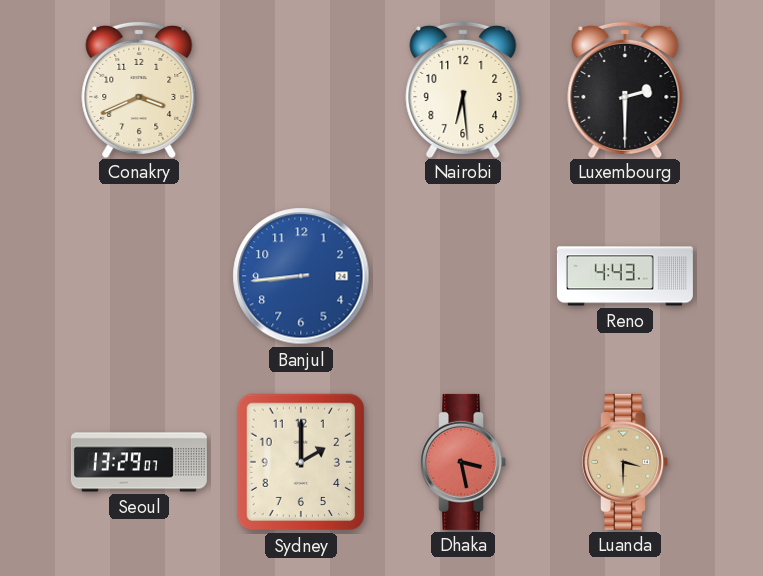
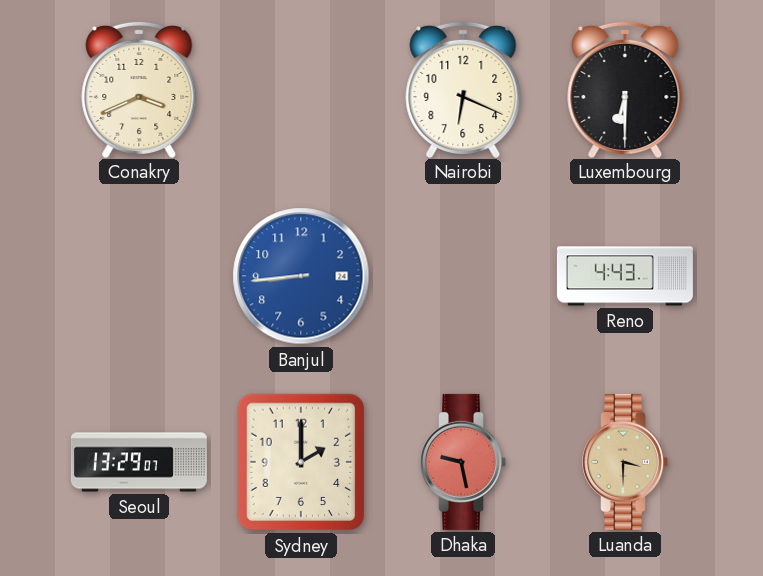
Nairobi: 6:29 -> 6:19 (463, 89)
Luxembourg: 2:30 -> 6:30 (625, 89)
Dhaka: 3:28 -> 9:28 (463, 462)
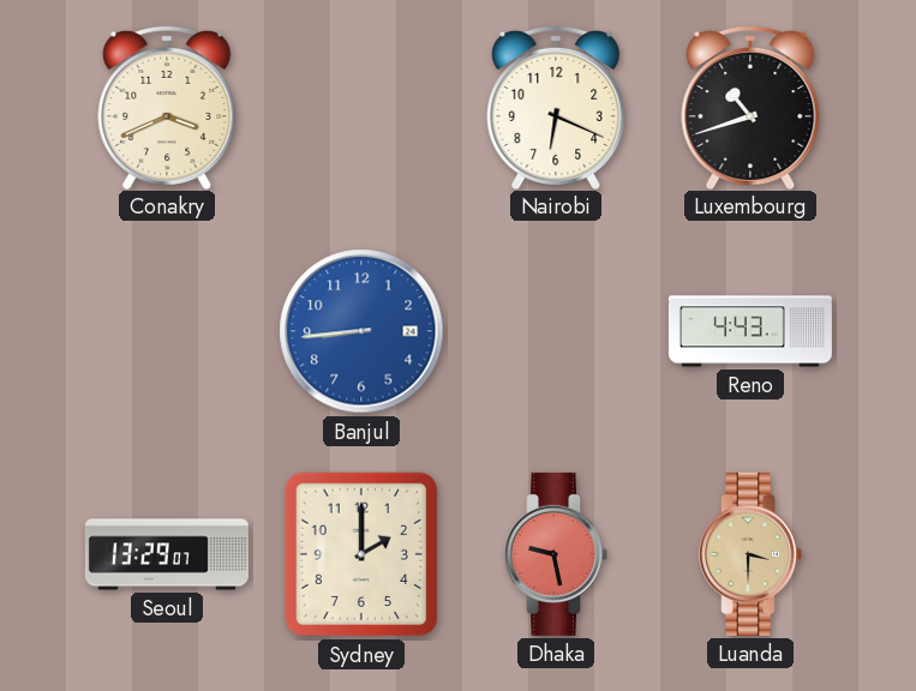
Luxembourg: 6:30 -> 10:42 (750, 107)
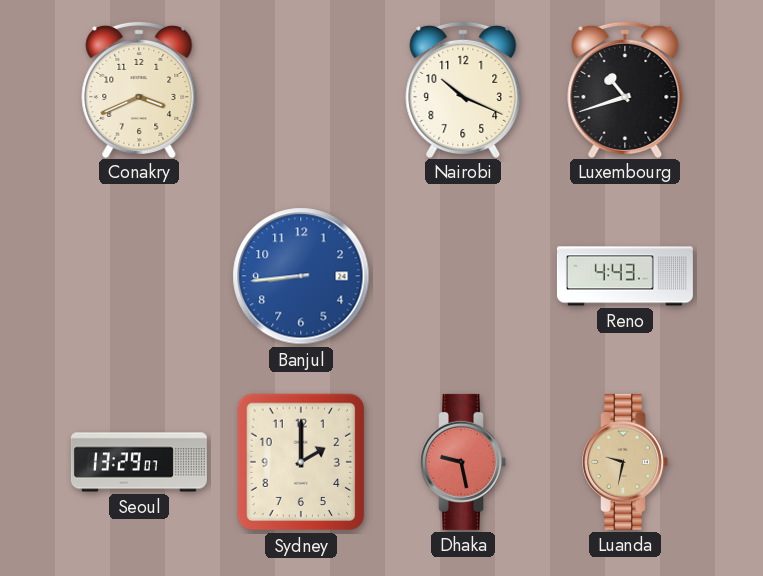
Nairobi: 6:19 -> 10:19 (463, 89)
Luanda: 3:30 -> 9:32 (625, 462)
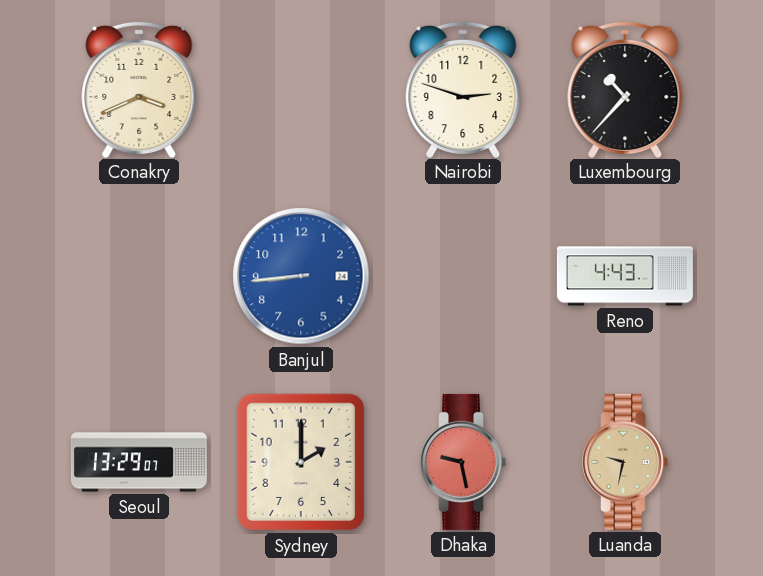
Nairobi: 10:19 -> 2:48 (463, 89)
Luxembourg: 10:42 -> 10:37 (625, 89)
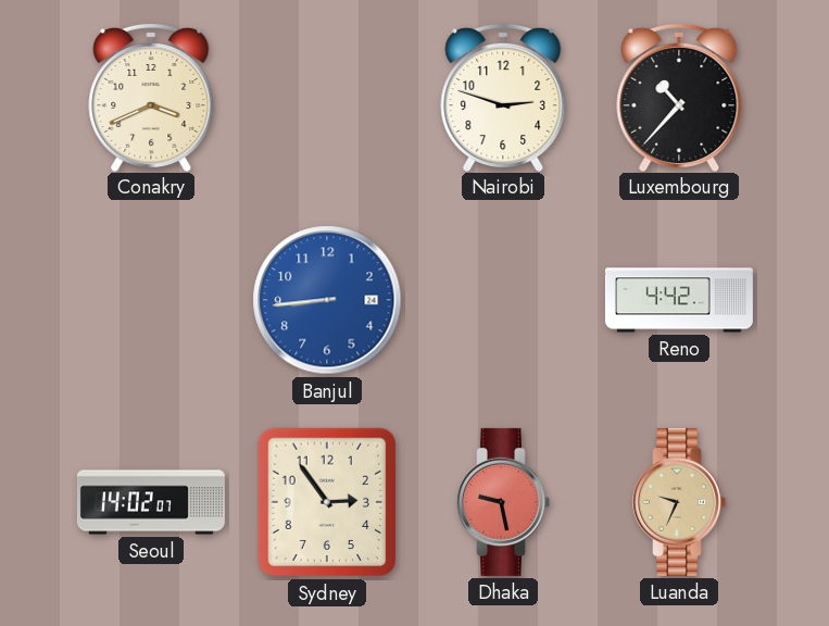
Reno: 4:43 -> 4:42 (679, 300)
Seoul: 13:29 -> 14:02 (151, 502)
Sydney: 2:00 -> 2:54 (327, 502)
Luanda: 9:32 -> 9:34 (679, 502)
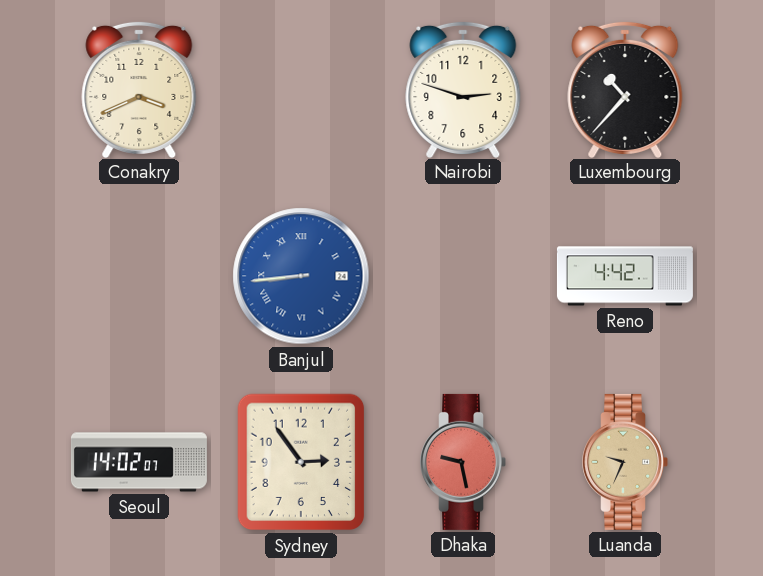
Banjul numerals: Arabic -> Roman (301, 276)
